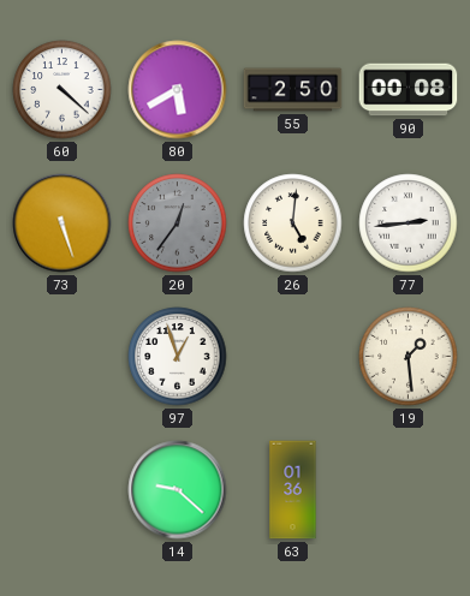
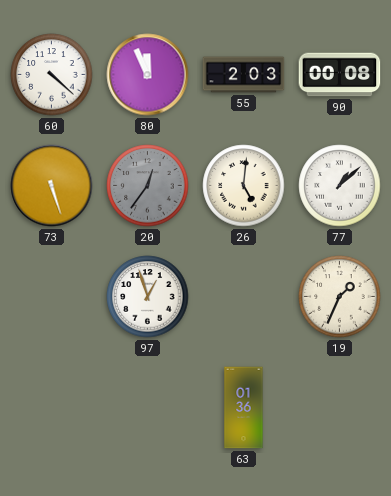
80: 5:40 -> 11:56 (148, 75)
55: 2:50 -> 2:03 (244, 75)
77: 2:44 -> 1:08 (340, 186)
19: 1:29 -> 1:34 (340, 297)
14: 9:22 -> none (178, 490)
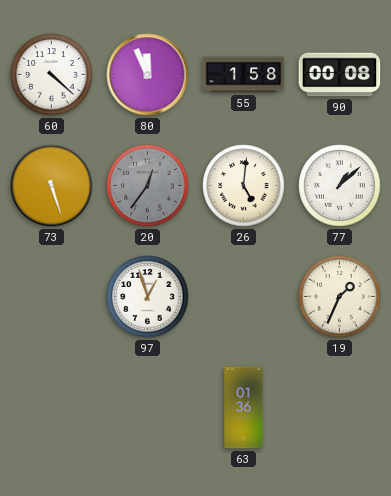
55: 2:03 -> 1:58 (244, 75)
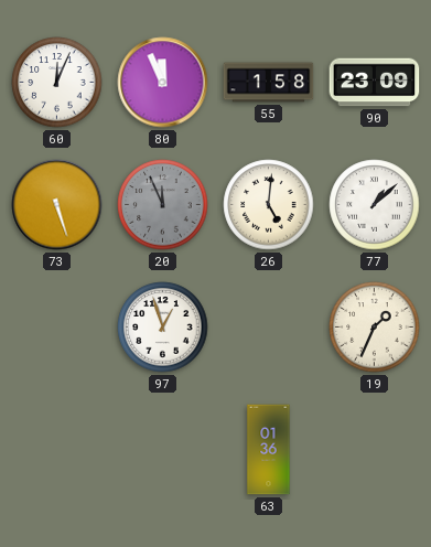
60: 4:22 -> 12:04 (57, 83)
90: 00:08 -> 23:09 (375, 83)
20: 12:36 -> 11:56 (163, 205)
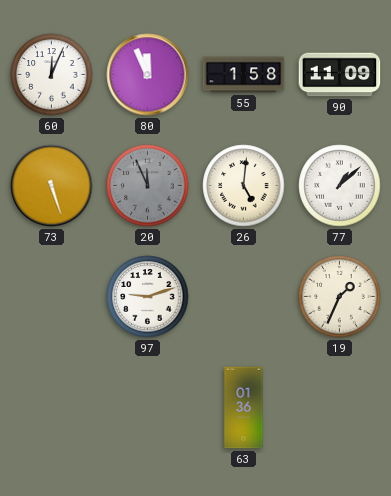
90: 23:09 -> 11:09 (340, 75)
97: 12:57 -> 9:12 (148, 297)
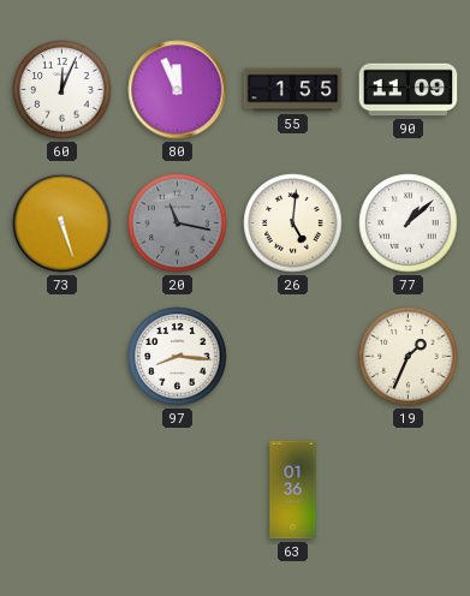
55: 1:58 -> 1:55 (293, 90)
20: 11:56 -> 11:17 (178, 223)
97: 9:12 -> 8:16 (178, 357)
